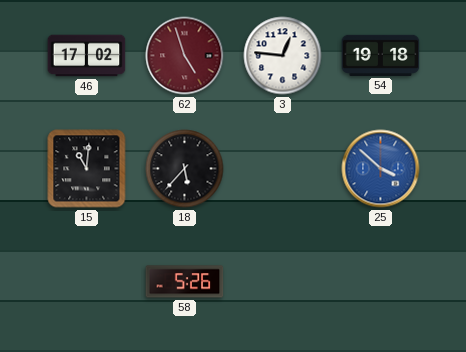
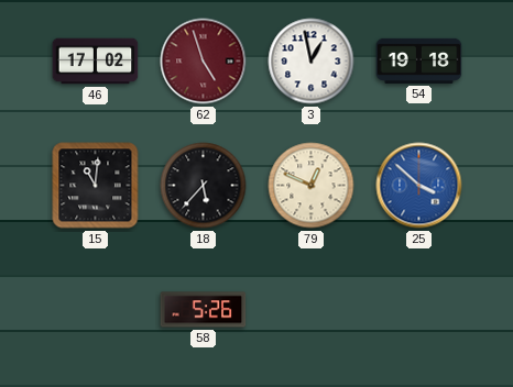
3: 12:46 -> 12:58 (312, 62)
79: none -> 12:49 (312, 186)
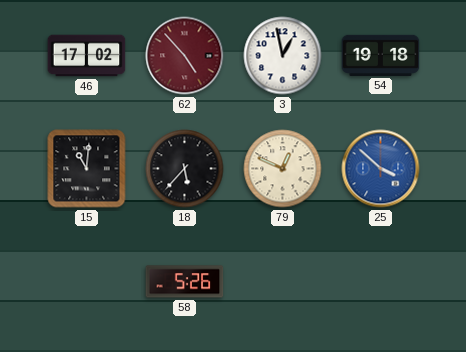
62: 4:57 -> 4:53 (185, 56)
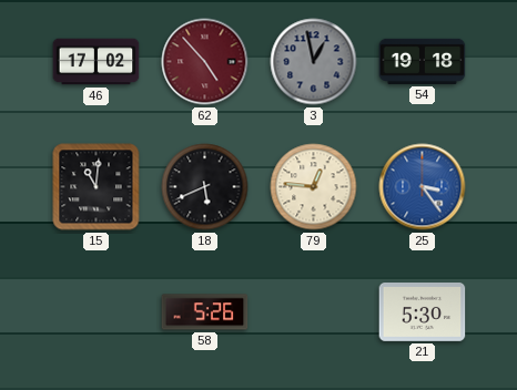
3 dial: white -> grey (314, 62)
18: 5:37 -> 5:41 (205, 187)
79: 12:49 -> 12:46 (314, 187)
25: 3:52 -> 3:24 (423, 187)
21: none -> 5:30 (423, 312)
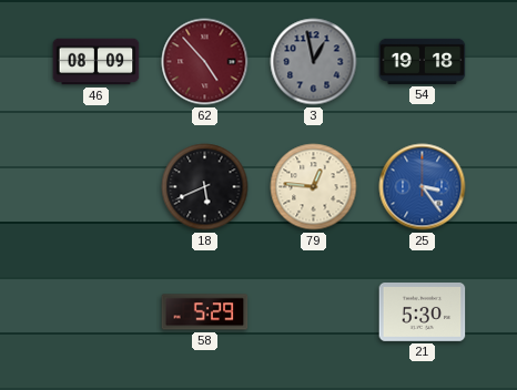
46: 17:02 -> 08:09 (97, 62)
15: 11:01 -> none (97, 187)
58: 5:26 -> 5:29 (205, 312)
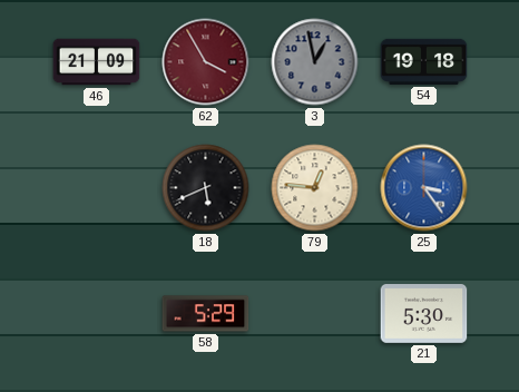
46: 08:09 -> 21:09 (97, 62)
62: 4:53 -> 3:55 (206, 62)
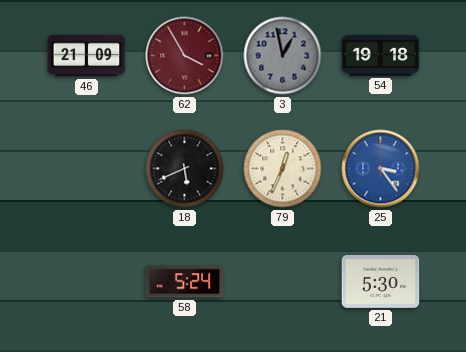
79: 12:46 -> 12:34 (283, 169)
58: 5:29 -> 5:24 (185, 282)
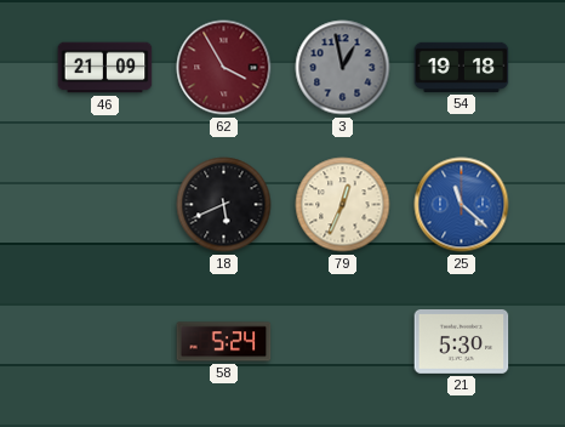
25: 3:24 -> 11:22 (462, 205)
